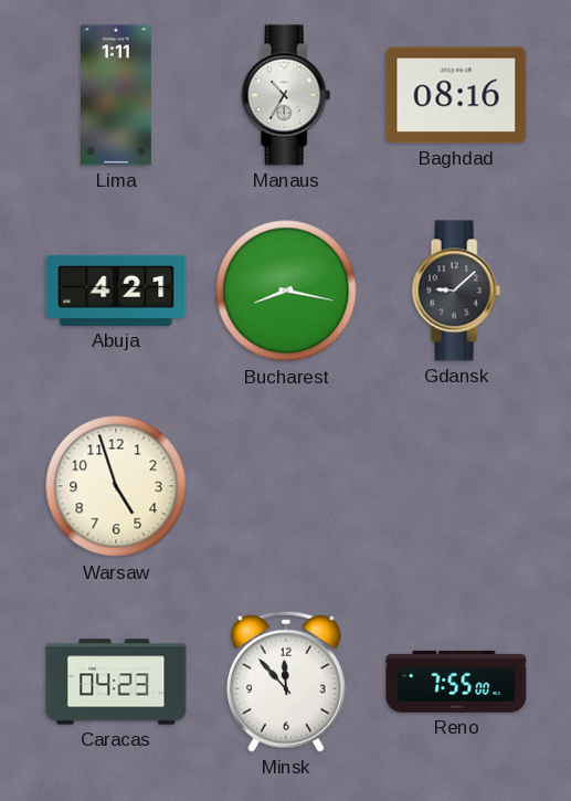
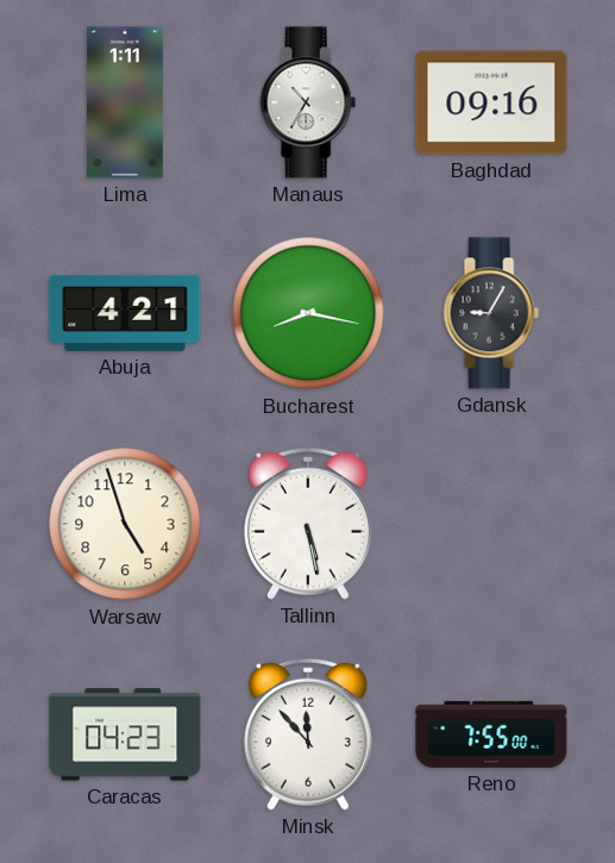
Baghdad: 08:16 -> 09:16 (491, 102)
Gdansk: 9:08 -> 9:05 (491, 313)
Tallinn: none -> 5:28 (308, 524)
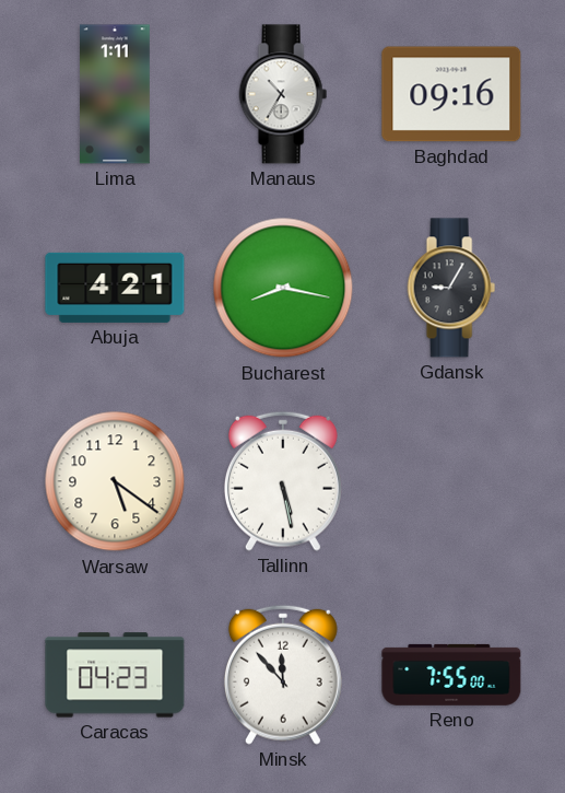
Warsaw: 4:57 -> 5:21 (115, 481)
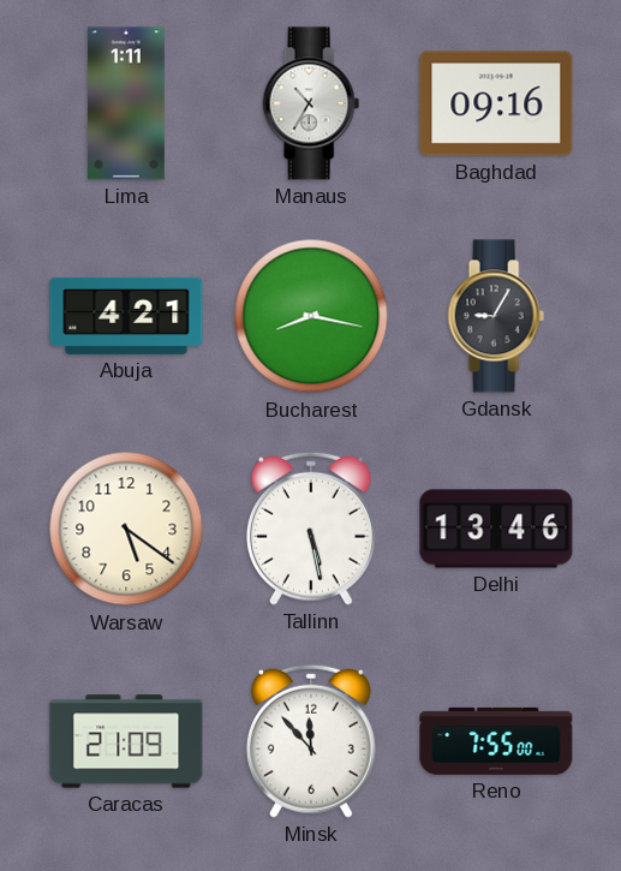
Delhi: none -> 13:46 (496, 529)
Caracas: 04:23 -> 21:09 (126, 741)
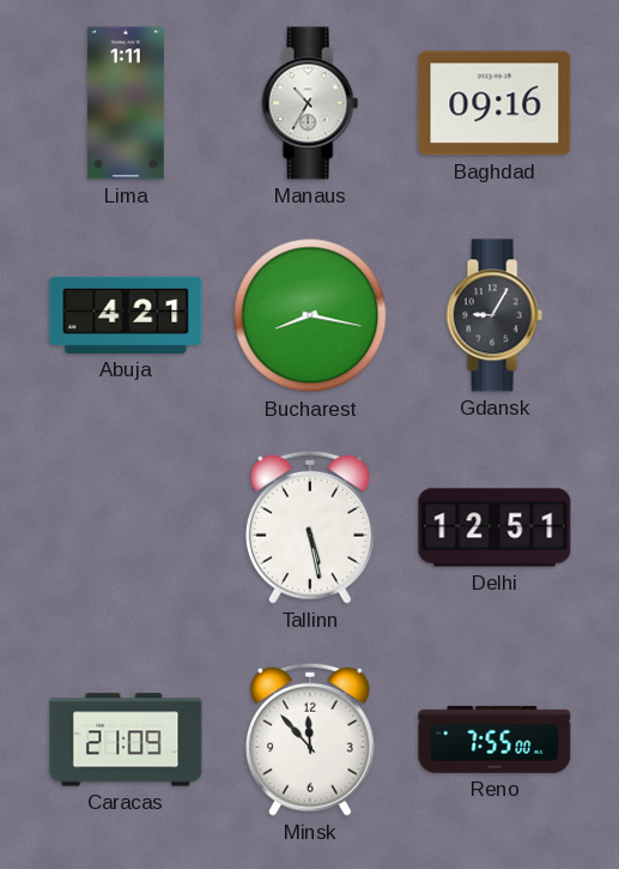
Warsaw: 5:21 -> none (126, 529)
Delhi: 13:46 -> 12:51 (494, 527)
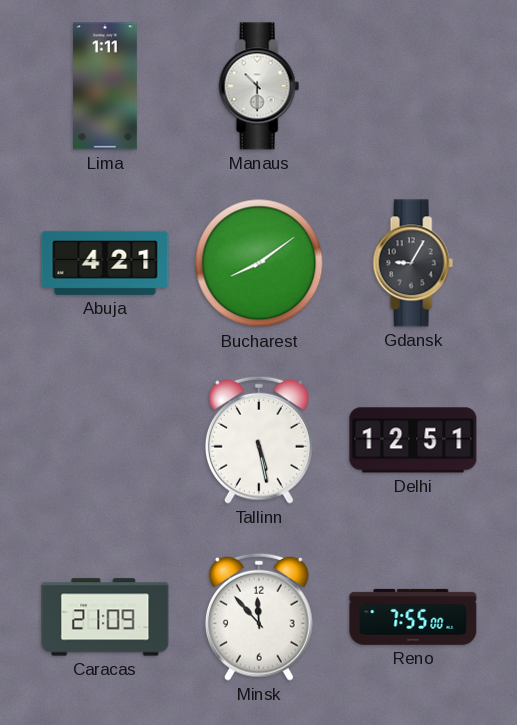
Manaus: 10:35 -> 10:30 (259, 86)
Baghdad: 09:16 -> none (494, 103)
Bucharest: 8:17 -> 8:09 (259, 263)
